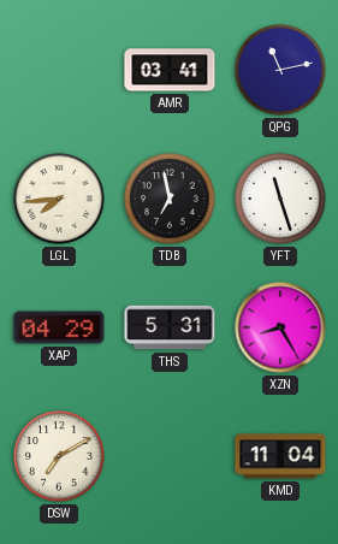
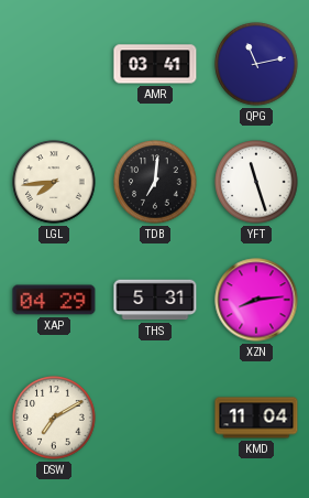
TDB: 6:58 -> 7:01 (155, 182)
XZN: 8:25 -> 8:14 (256, 300)
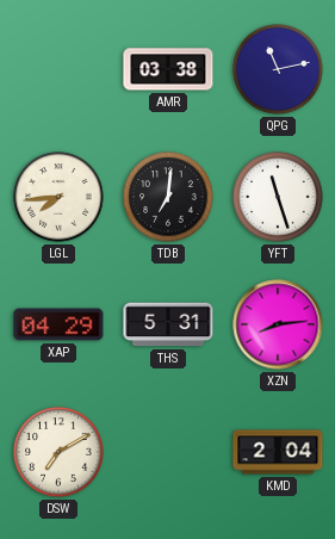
AMR: 03:41 -> 03:38 (168, 69)
KMD: 11:04 -> 2:04 (278, 452)
